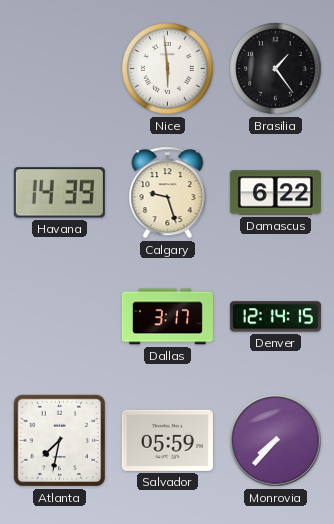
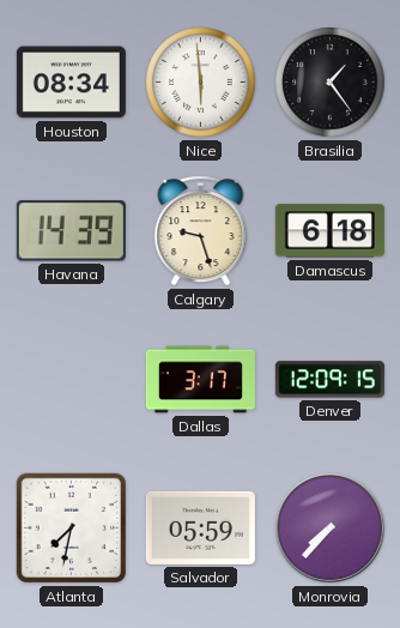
Houston: none -> 08:34 (71, 83)
Damascus: 6:22 -> 6:18 (329, 231)
Denver: 12:14 -> 12:09 (329, 380)
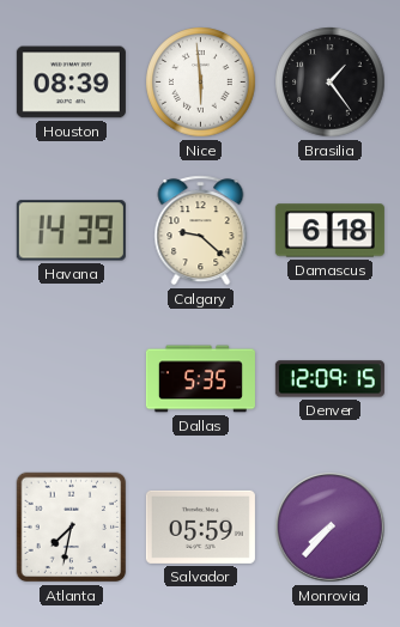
Houston: 08:34 -> 08:39 (71, 83)
Calgary: 9:27 -> 9:22 (201, 231)
Dallas: 3:17 -> 5:35 (200, 379)
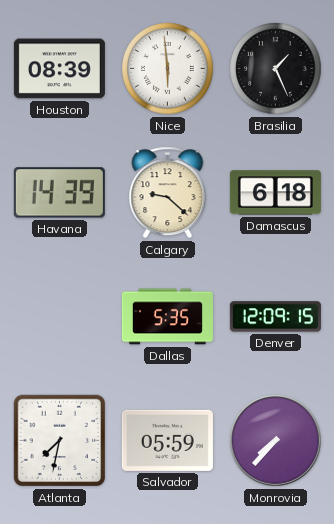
Brasilia: 1:24 -> 1:26 (276, 69)
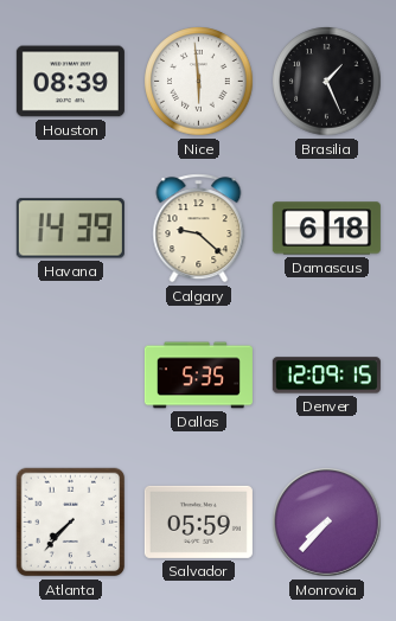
Atlanta: 7:32 -> 7:37 (71, 523)
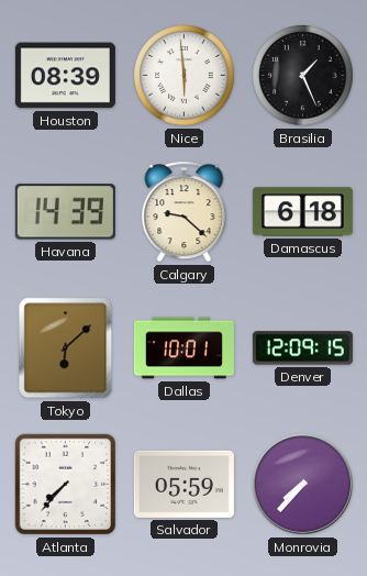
Tokyo: none -> 6:08 (66, 348)
Dallas: 5:35 -> 10:01 (183, 348)
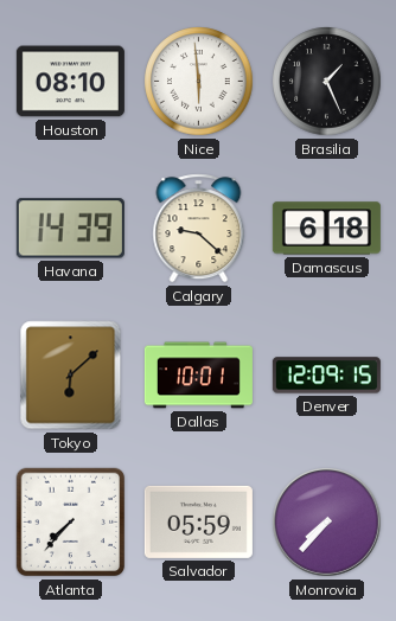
Houston: 08:39 -> 08:10 (70, 82)
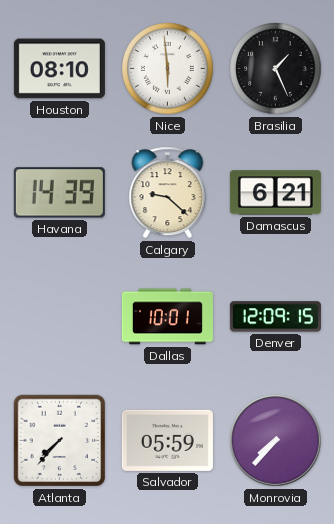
Damascus: 6:18 -> 6:21 (275, 193)
Tokyo: 6:08 -> none (71, 376)
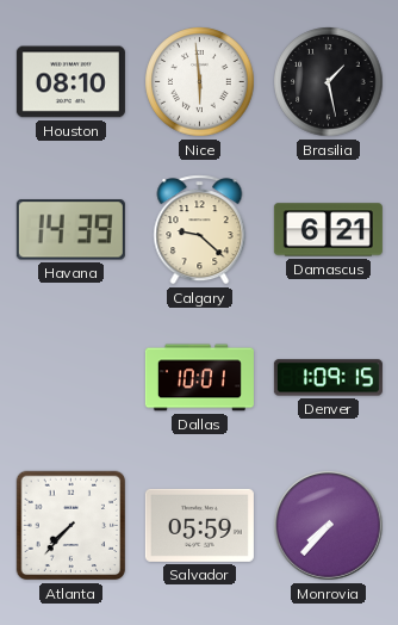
Brasilia: 1:26 -> 1:28 (329, 82)
Denver: 12:09 -> 1:09 (328, 378)
